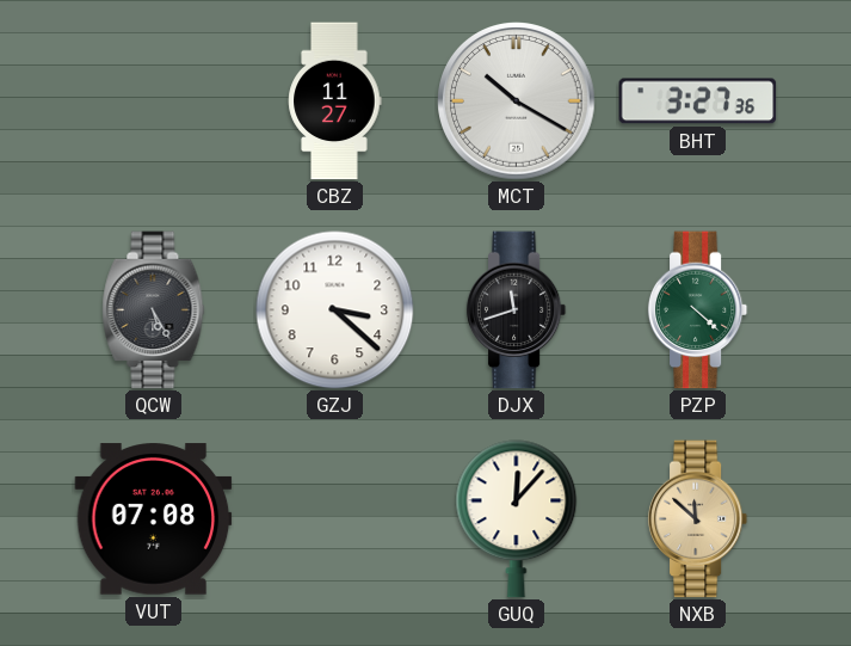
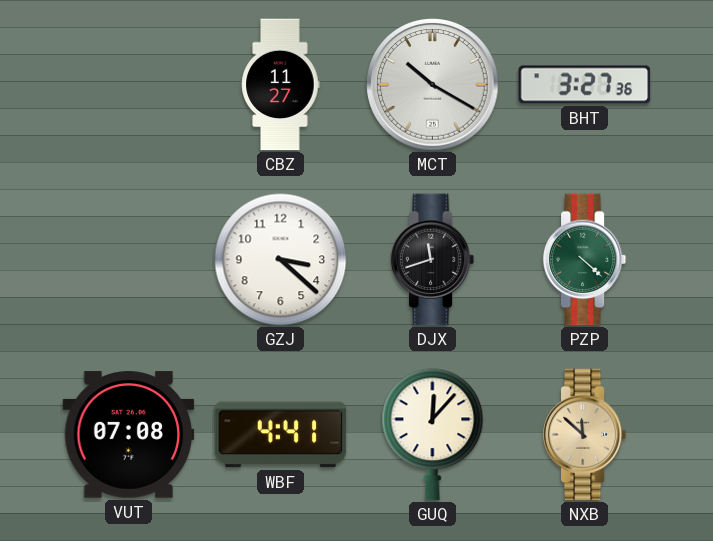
QCW: 5:25 -> none (154, 310)
WBF: none -> 4:41 (281, 435)
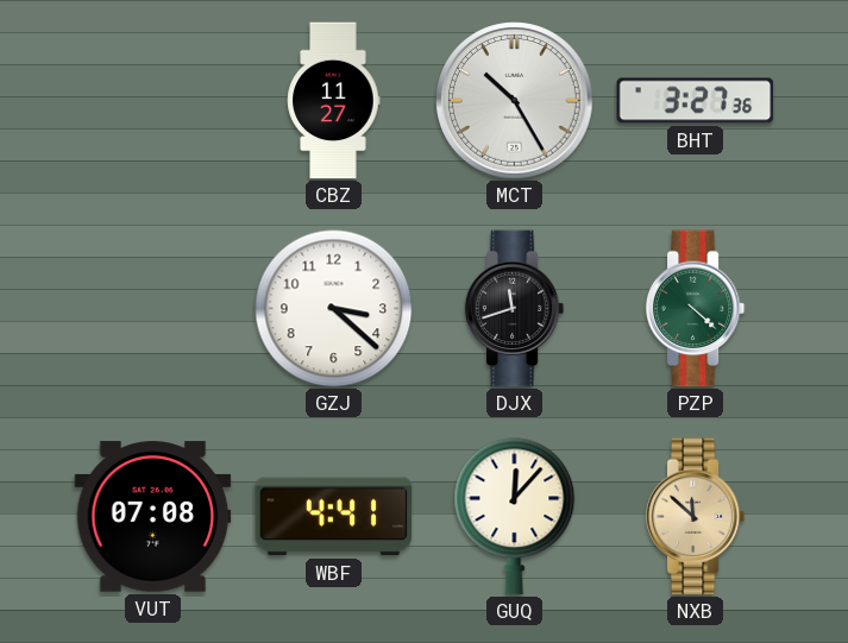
MCT: 10:20 -> 10:25 (515, 101)
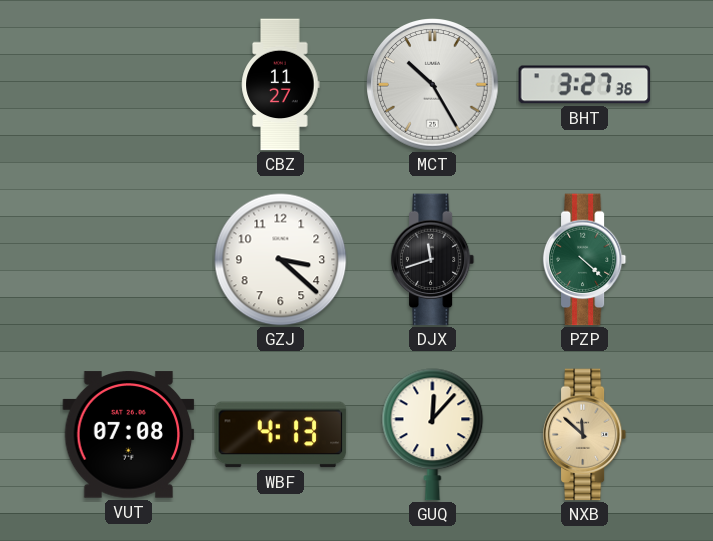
WBF: 4:41 -> 4:13 (281, 435)
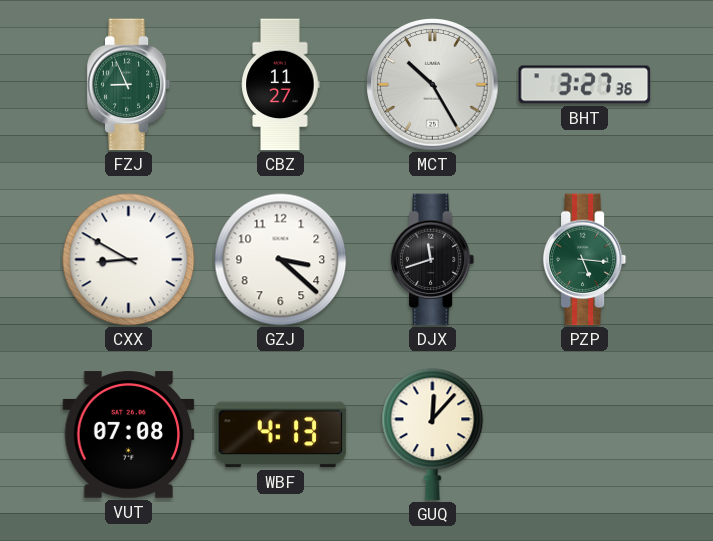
FZJ: none -> 8:56 (129, 85)
CXX: none -> 8:50 (129, 260)
PZP: 4:22 -> 5:16 (585, 260)
NXB: 11:52 -> none (585, 435)
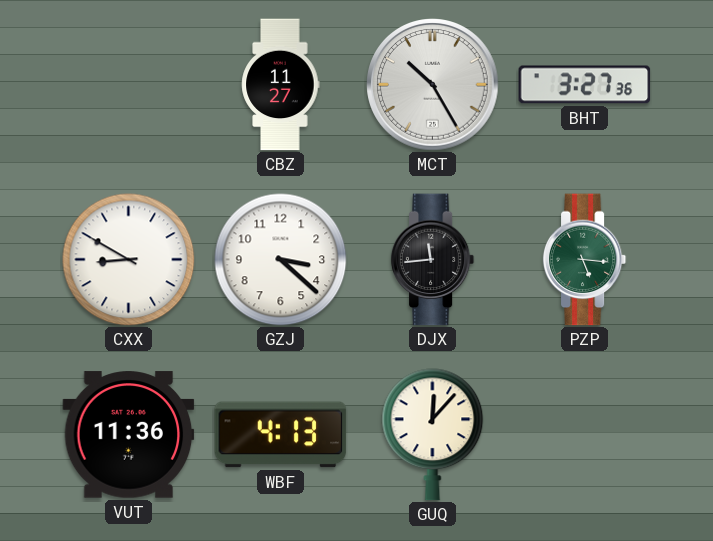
FZJ: 8:56 -> none (129, 85)
DJX: 11:42 -> 11:44 (433, 260)
VUT: 07:08 -> 11:36 (129, 435)
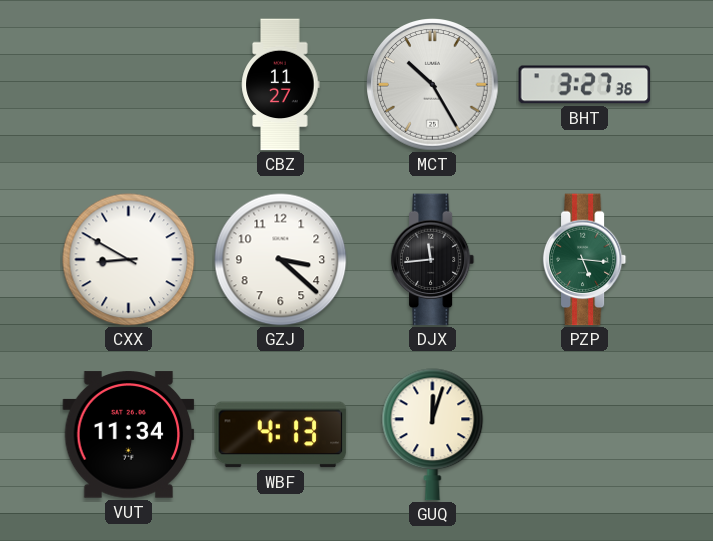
VUT: 11:36 -> 11:34 (129, 435)
GUQ: 12:07 -> 12:03 (433, 435)
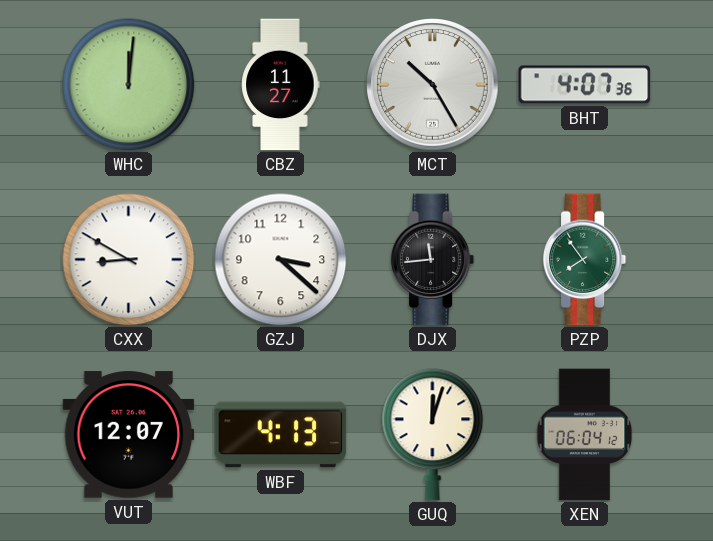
WHC: none -> 12:01 (129, 85)
BHT: 3:27 -> 4:07 (585, 85)
PZP: 5:16 -> 7:54 (585, 260)
VUT: 11:34 -> 12:07 (129, 435)
XEN: none -> 06:04 (585, 435)
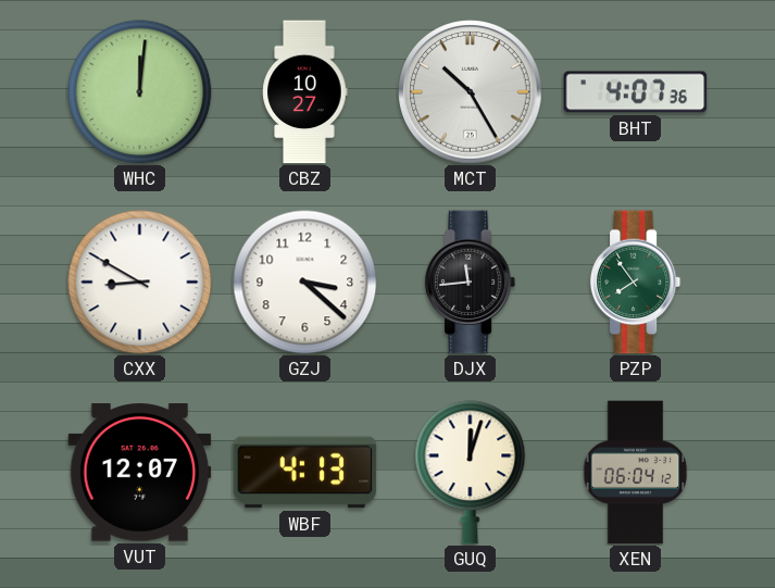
CBZ: 11:27 -> 10:27 (305, 92)
